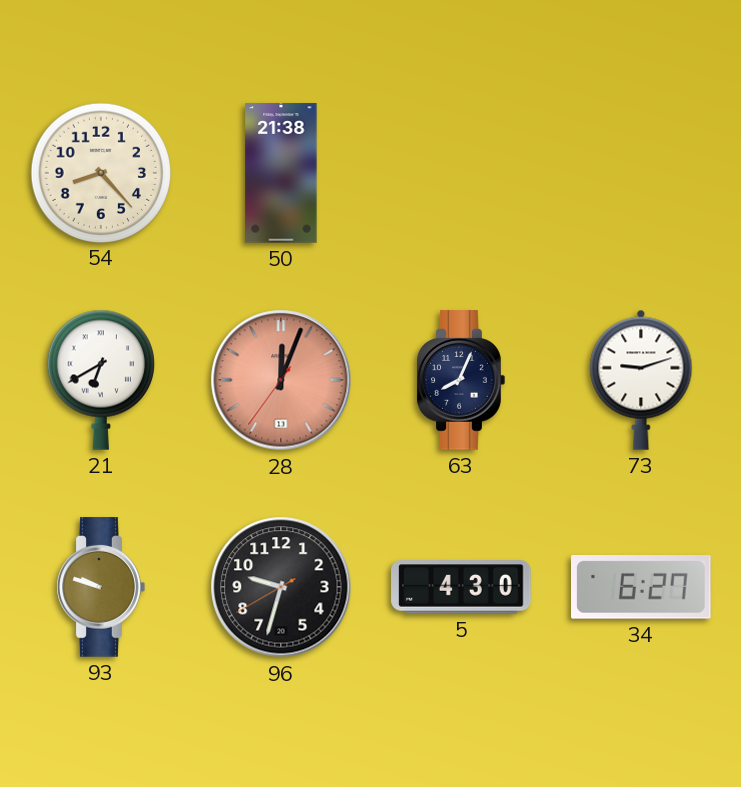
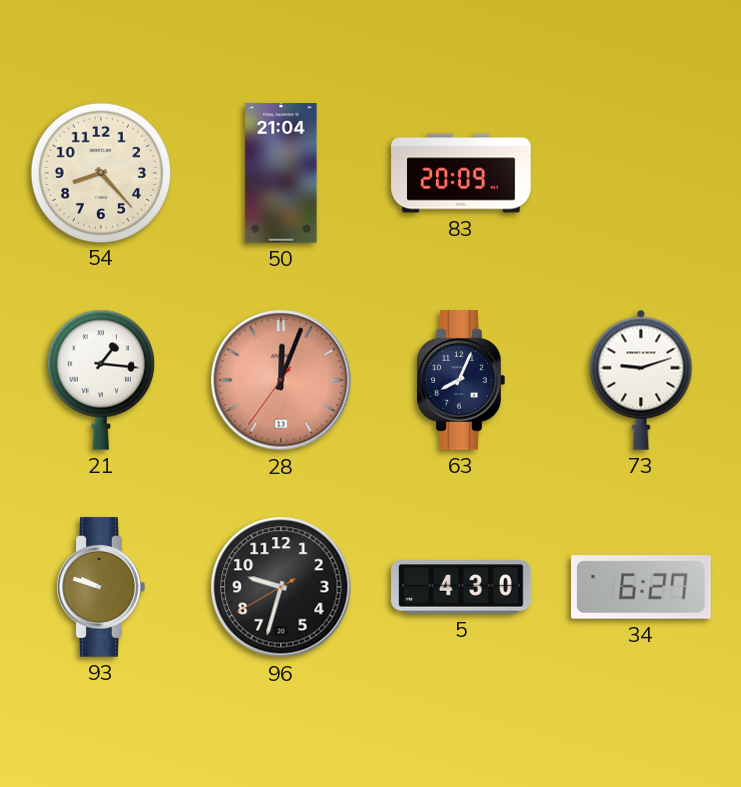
50: 21:38 -> 21:04 (281, 173)
83: none -> 20:09 (461, 173)
21: 6:40 -> 1:16 (101, 380)
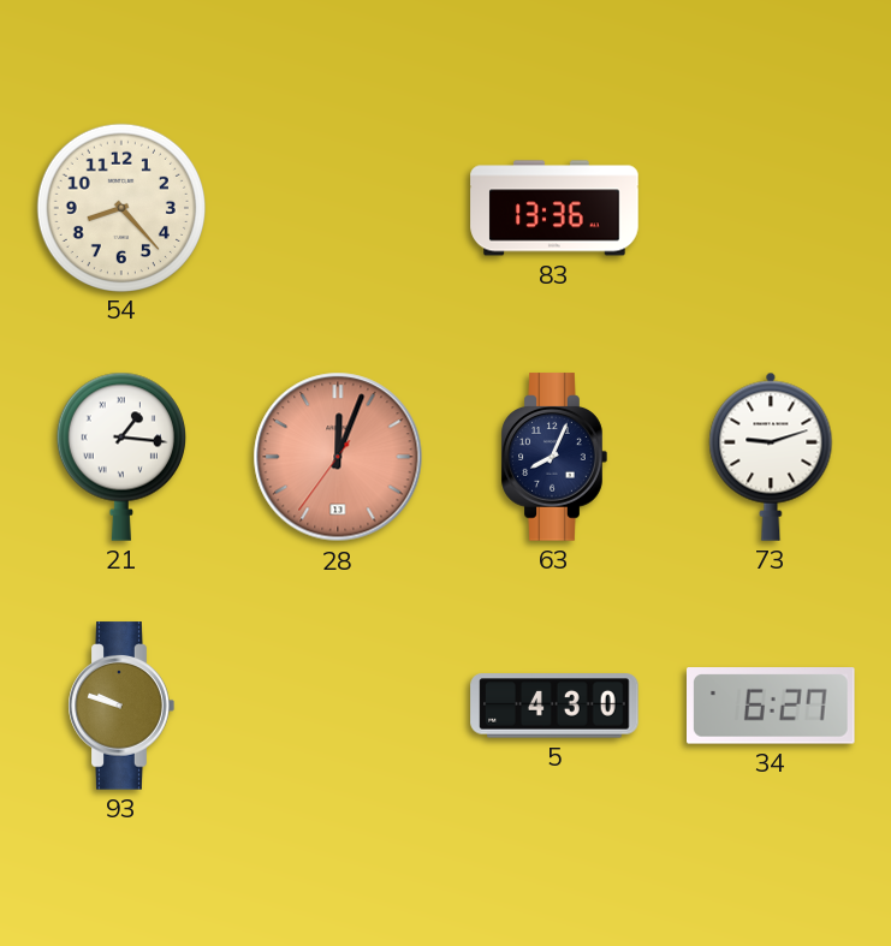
50: 21:04 -> none (281, 173)
83: 20:09 -> 13:36 (554, 208)
96: 9:32 -> none (281, 587)
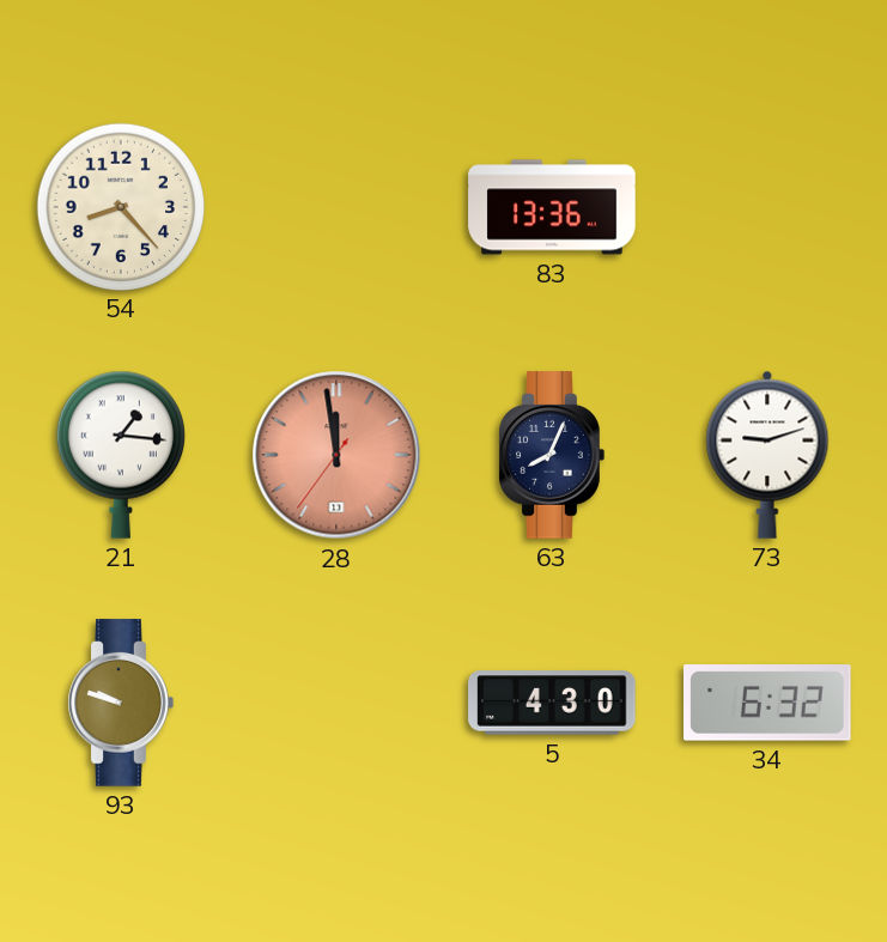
28: 12:03 -> 11:58 (336, 455)
34: 6:27 -> 6:32 (768, 703)
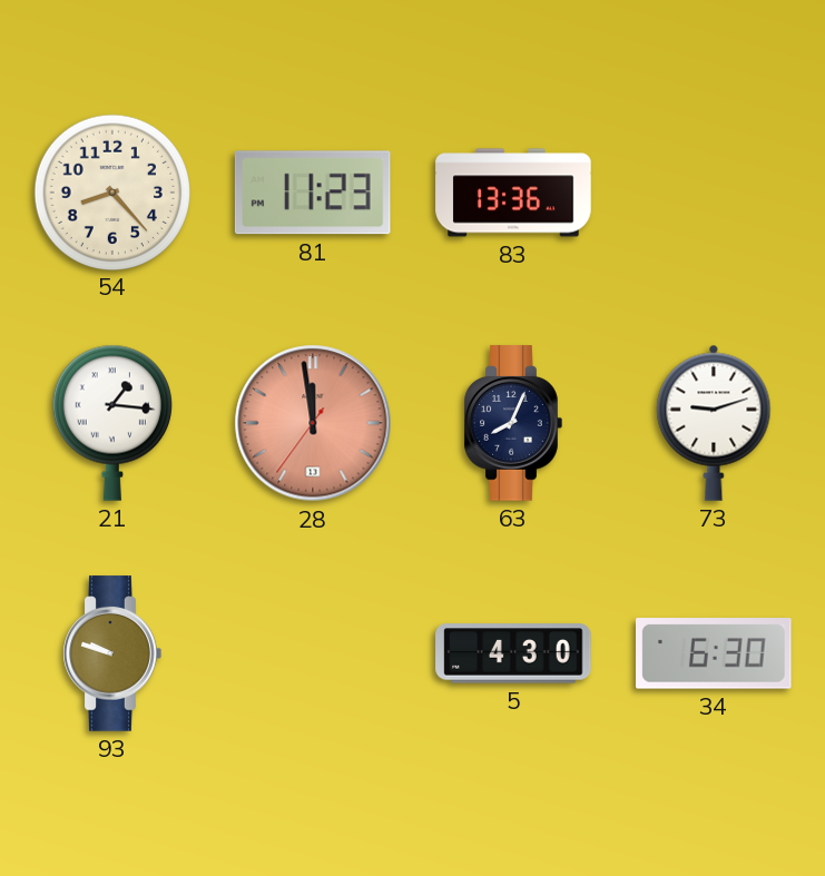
81: none -> 11:23 (313, 193)
34: 6:32 -> 6:30 (715, 653)
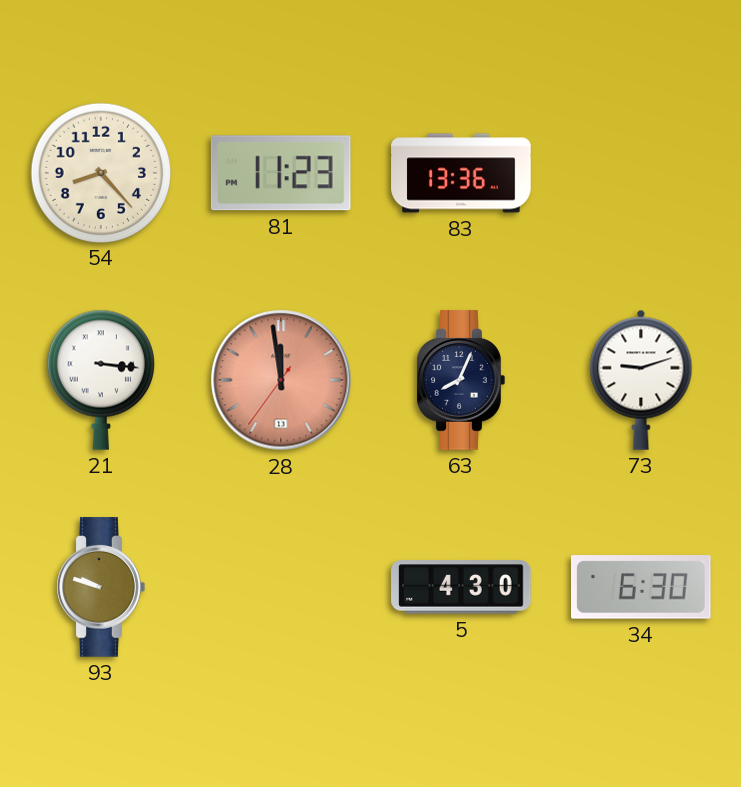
21: 1:16 -> 3:16 (101, 380)
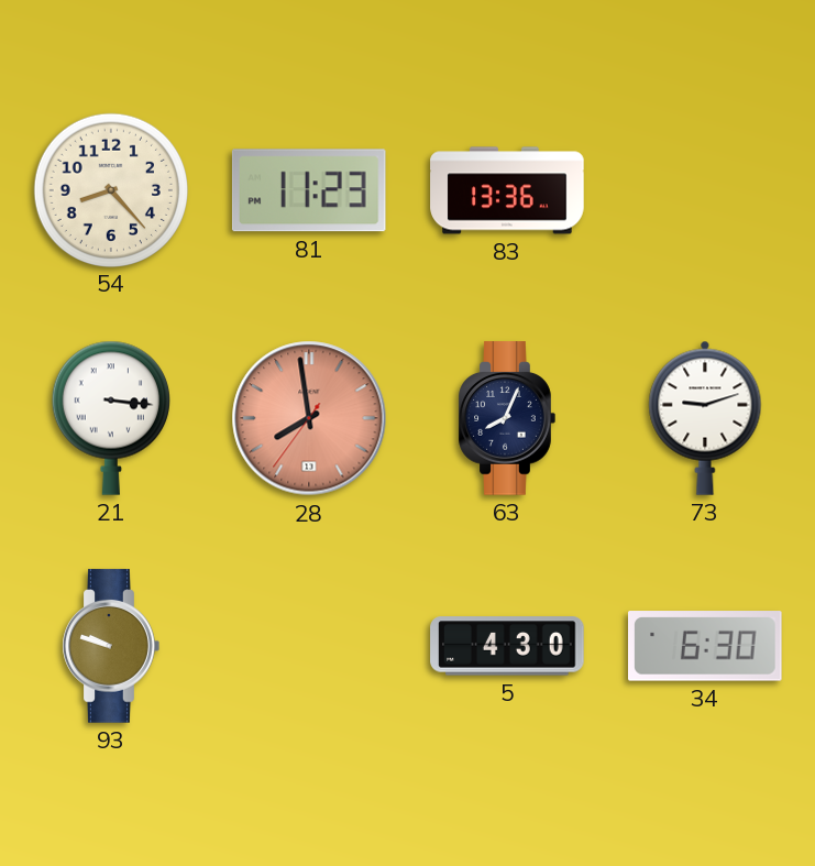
28: 11:58 -> 7:58 (309, 418)
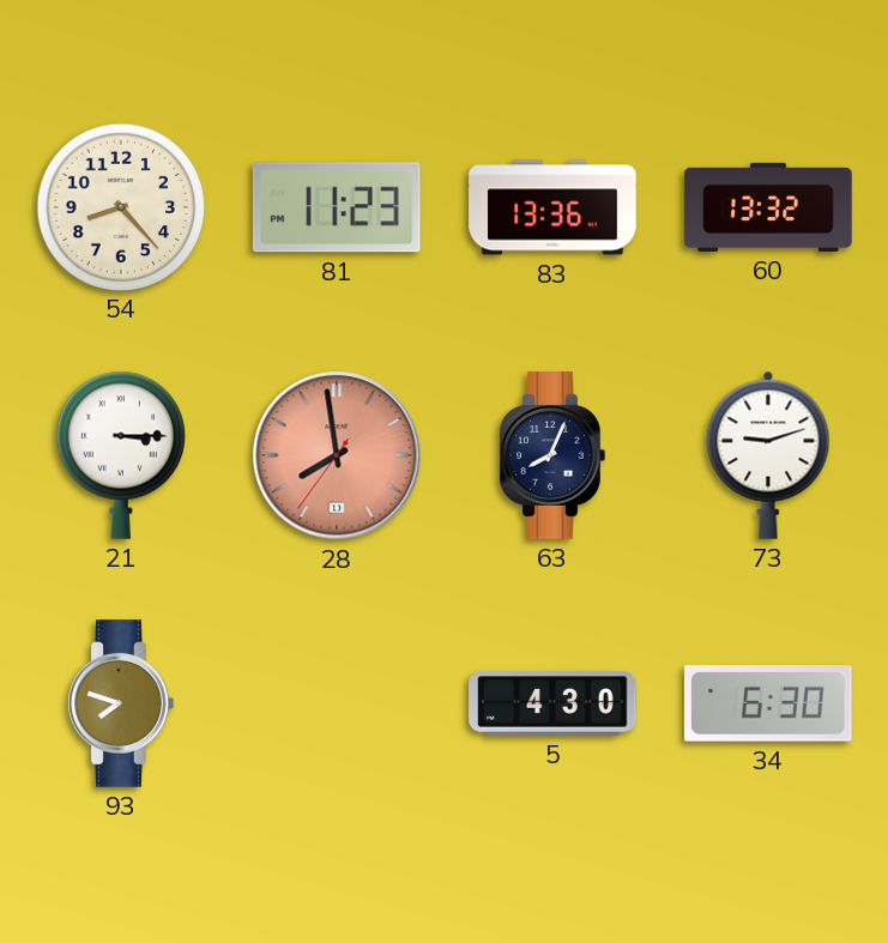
60: none -> 13:32 (768, 207)
21: 3:16 -> 3:15 (121, 455)
93: 9:48 -> 7:48 (121, 703)
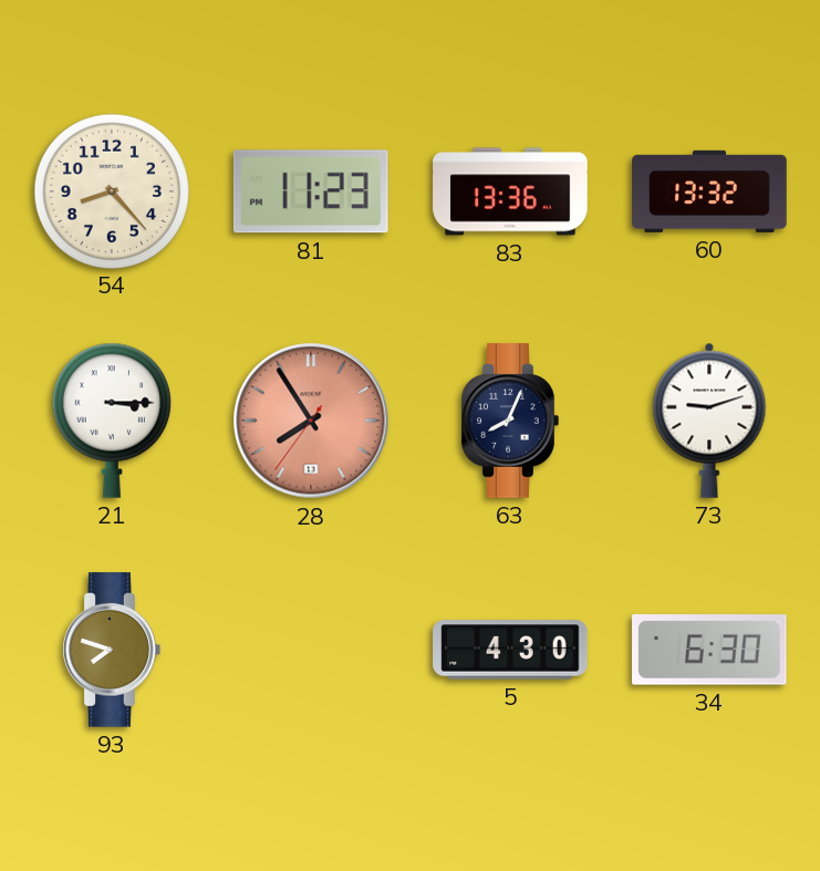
28: 7:58 -> 7:54 (311, 421)
